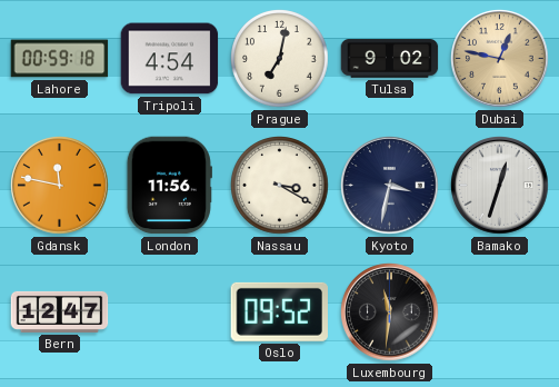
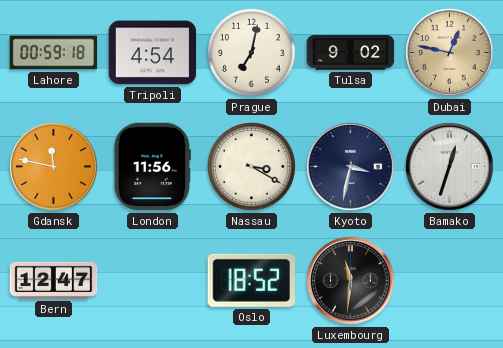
Oslo: 09:52 -> 18:52 (251, 280)
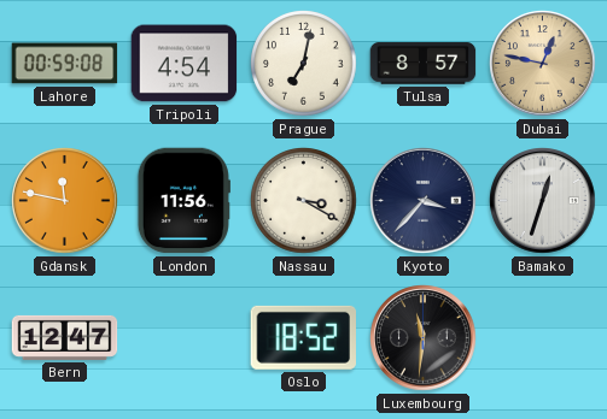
Lahore: 00:59:18 -> 00:59:08 (65, 64)
Tulsa: 9:02 -> 8:57 (424, 64)
Kyoto: 3:32 -> 3:37 (424, 201)
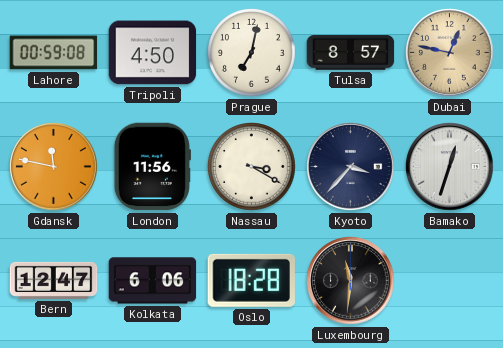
Tripoli: 4:54 -> 4:50 (153, 53)
Kolkata: none -> 6:06 (153, 281)
Oslo: 18:52 -> 18:28 (251, 280)
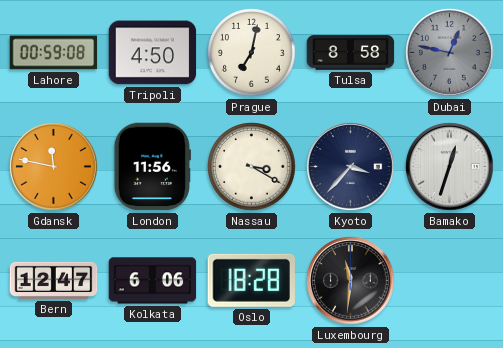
Tulsa: 8:57 -> 8:58 (351, 53)
Dubai dial: champagne -> grey (450, 53)
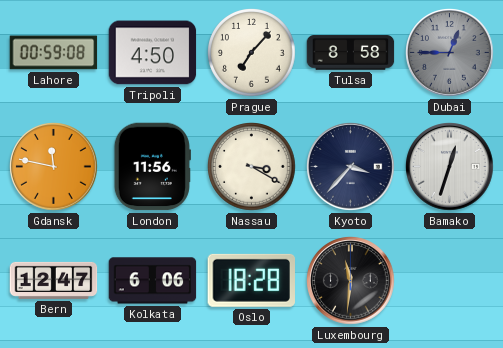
Prague: 7:02 -> 7:07 (252, 53)
Dubai: 12:47 -> 12:45 (450, 53)
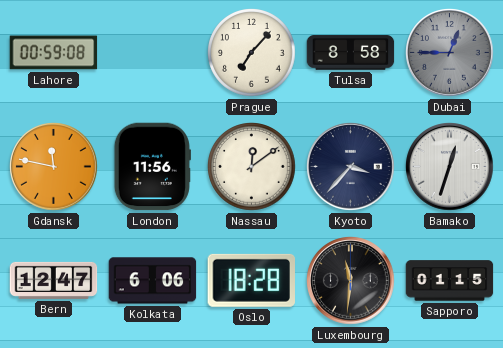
Tripoli: 4:50 -> none (153, 53)
Nassau: 3:20 -> 12:09 (252, 167)
Sapporo: none -> 01:15 (450, 281)
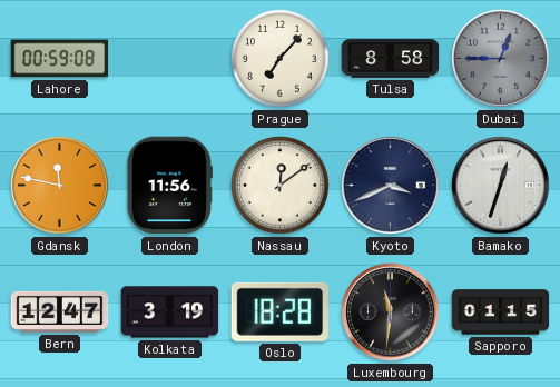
Kyoto: 3:37 -> 3:41 (391, 186)
Kolkata: 6:06 -> 3:19 (170, 312)
